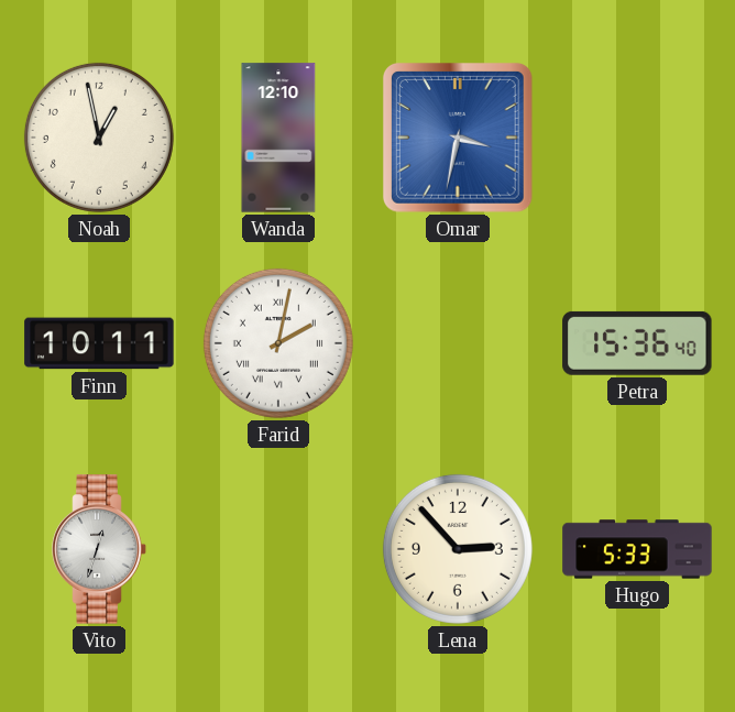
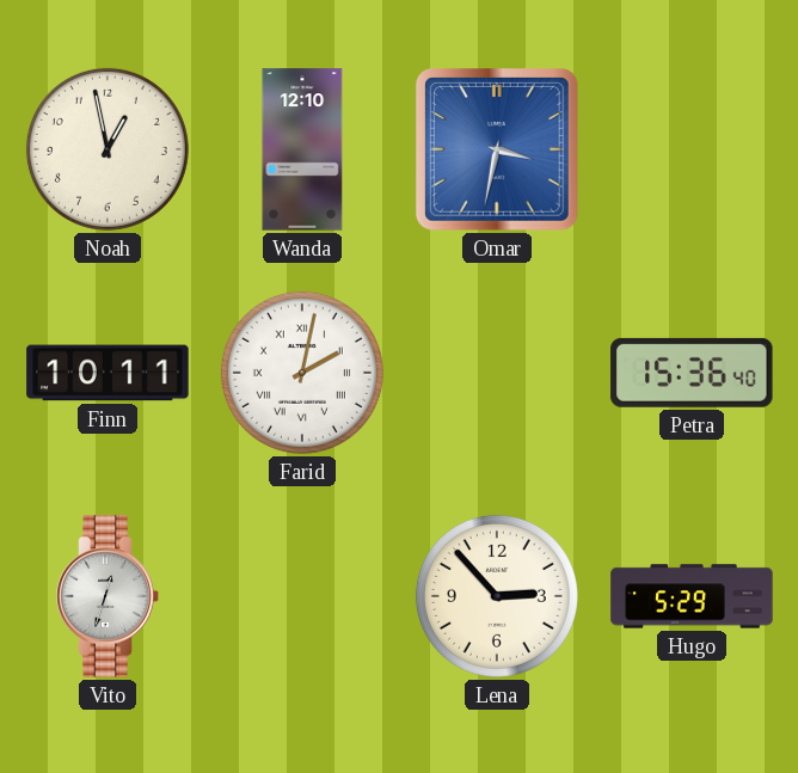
Hugo: 5:33 -> 5:29 (692, 596)
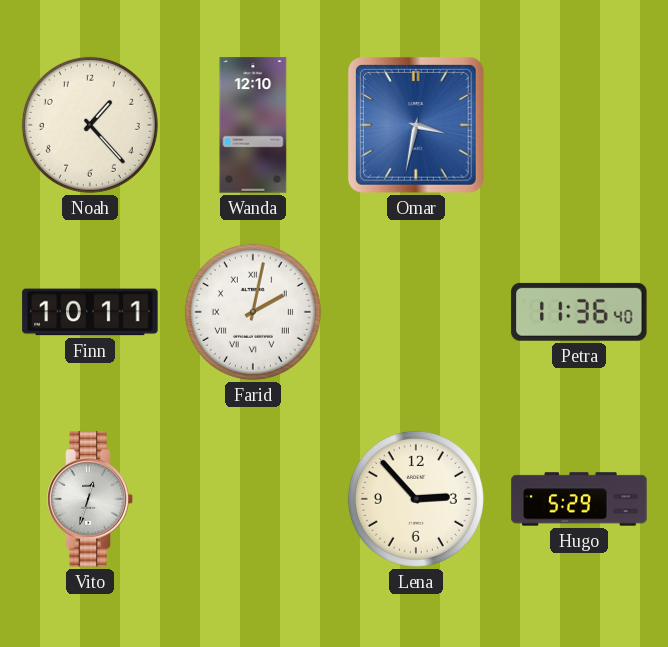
Noah: 12:58 -> 1:23 (90, 125)
Petra: 15:36 -> 11:36 (579, 312)
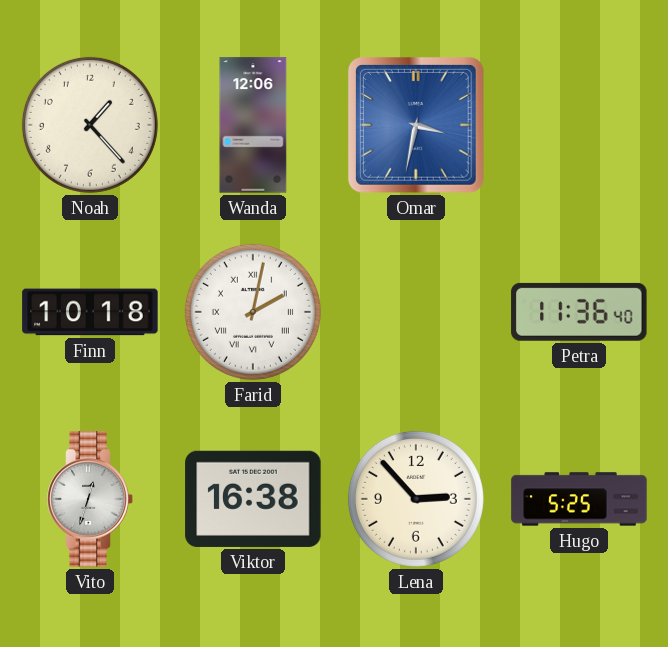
Wanda: 12:10 -> 12:06 (253, 125)
Finn: 10:11 -> 10:18 (90, 312)
Viktor: none -> 16:38 (253, 499)
Hugo: 5:29 -> 5:25 (579, 499)
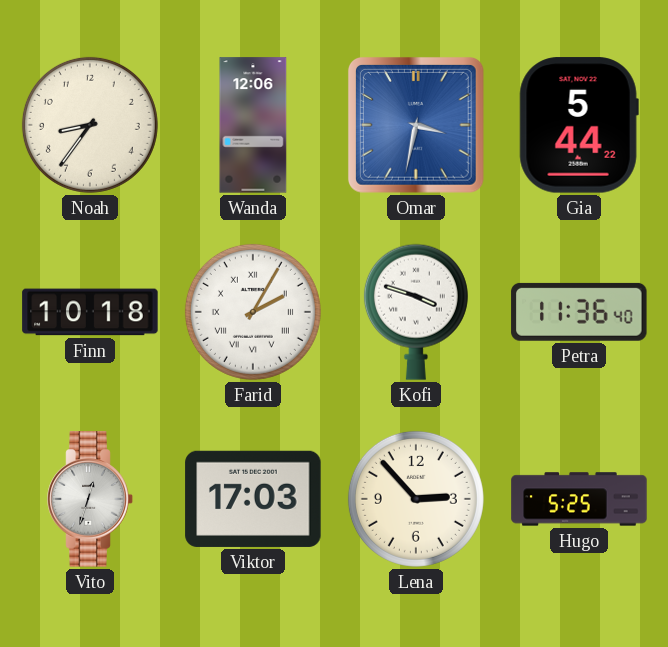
Noah: 1:23 -> 8:36 (90, 125)
Gia: none -> 5:44 (579, 125)
Farid: 2:02 -> 2:05 (253, 312)
Kofi: none -> 3:48 (416, 312)
Viktor: 16:38 -> 17:03 (253, 499)
